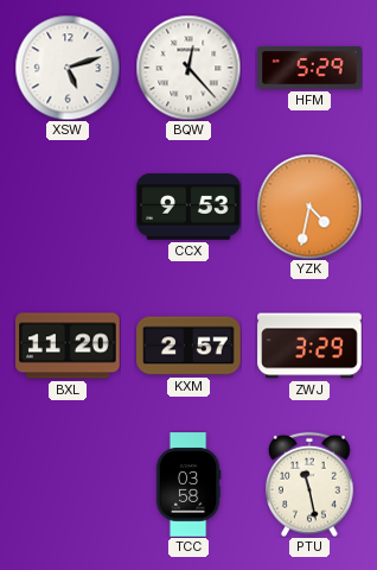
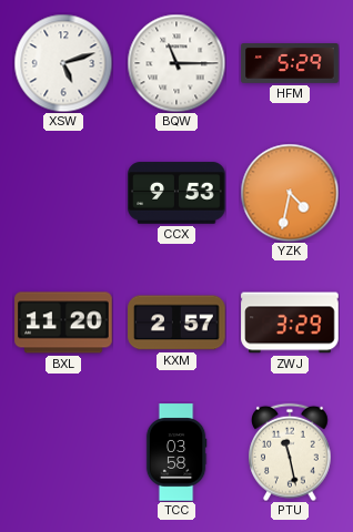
BQW: 12:23 -> 11:15 (176, 63)
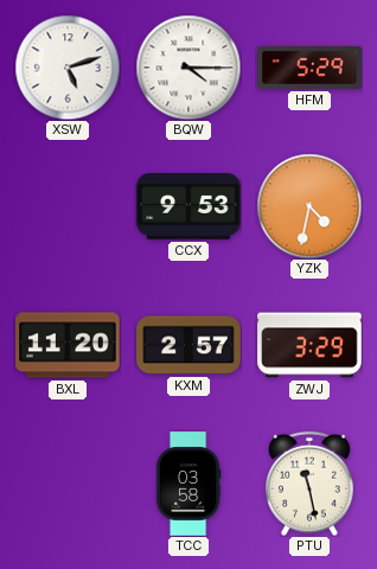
BQW: 11:15 -> 4:15 (188, 68)
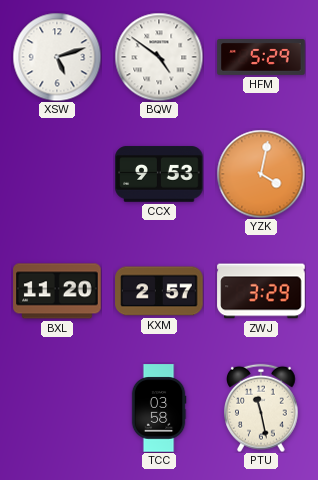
BQW: 4:15 -> 4:51 (159, 57)
YZK: 4:32 -> 4:02 (261, 174)
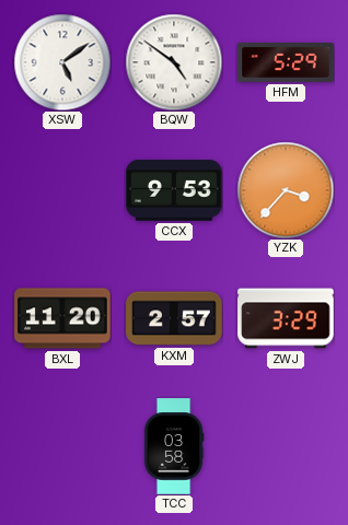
XSW: 5:12 -> 5:09 (62, 62)
YZK: 4:02 -> 3:37 (286, 190)
PTU: 11:28 -> none (262, 408)
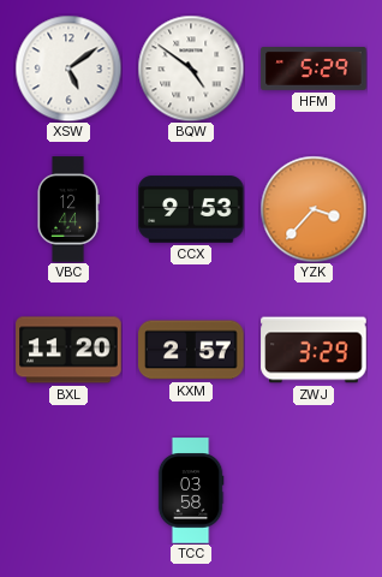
VBC: none -> 12:44 (68, 209)
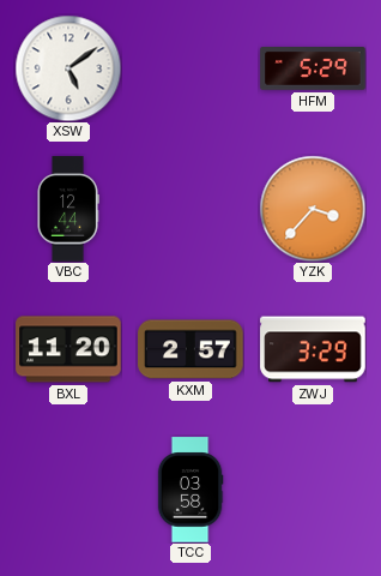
BQW: 4:51 -> none (191, 69)
CCX: 9:53 -> none (191, 209)
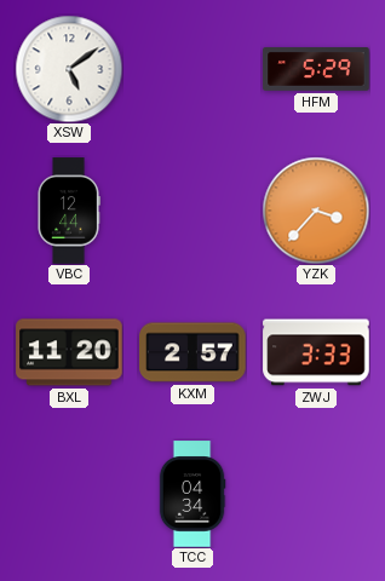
ZWJ: 3:29 -> 3:33 (316, 352)
TCC: 03:58 -> 04:34 (192, 494)
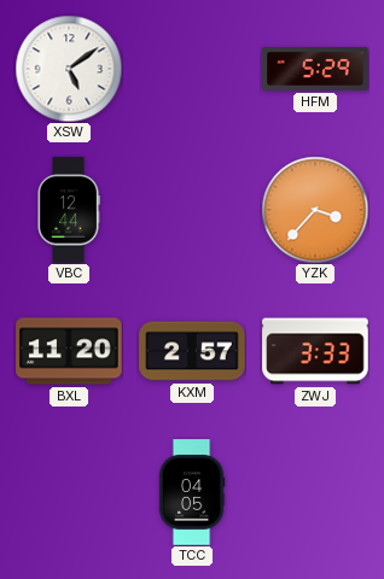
TCC: 04:34 -> 04:05 (192, 492)
